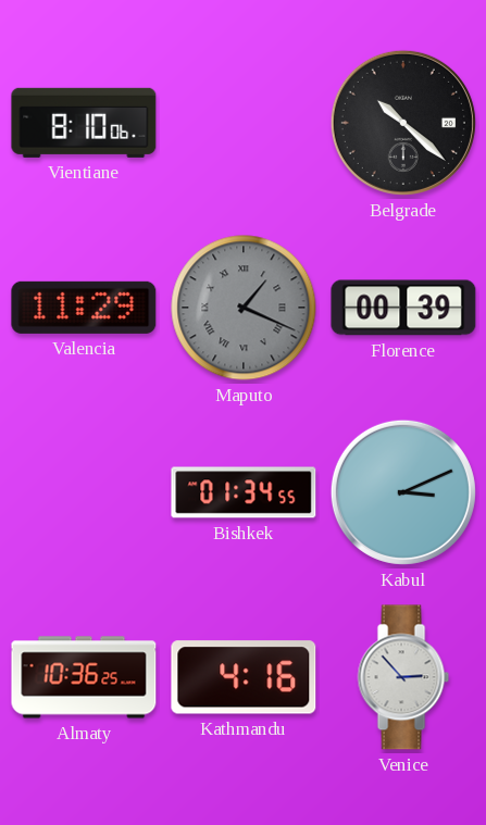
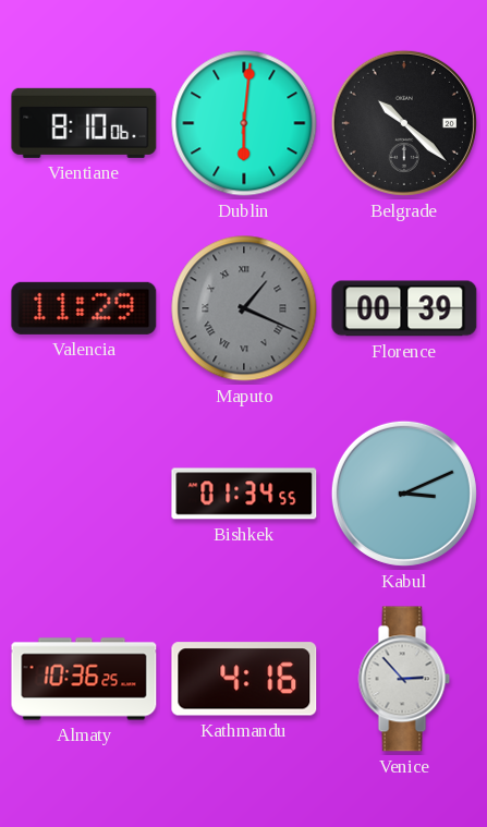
Dublin: none -> 6:01 (244, 123)
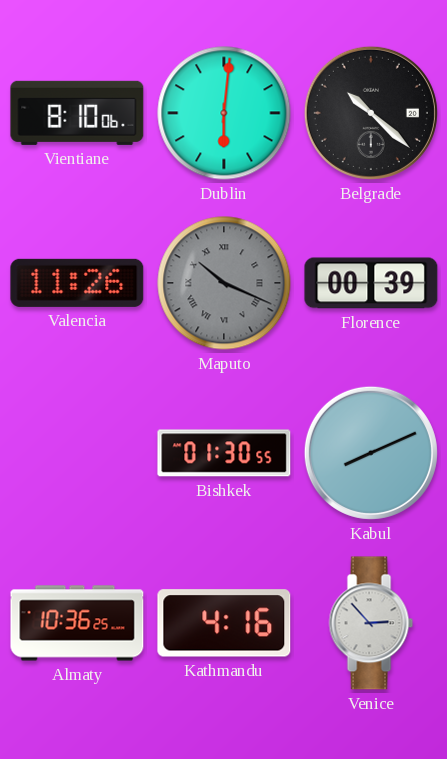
Valencia: 11:29 -> 11:26 (77, 283)
Maputo: 1:19 -> 10:19 (224, 283)
Bishkek: 01:34 -> 01:30 (224, 453)
Kabul: 3:11 -> 8:11 (371, 453)
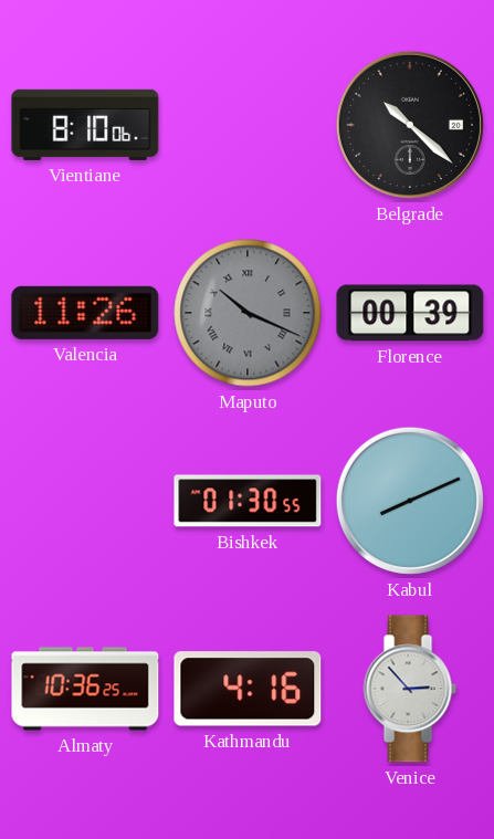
Dublin: 6:01 -> none (224, 113)
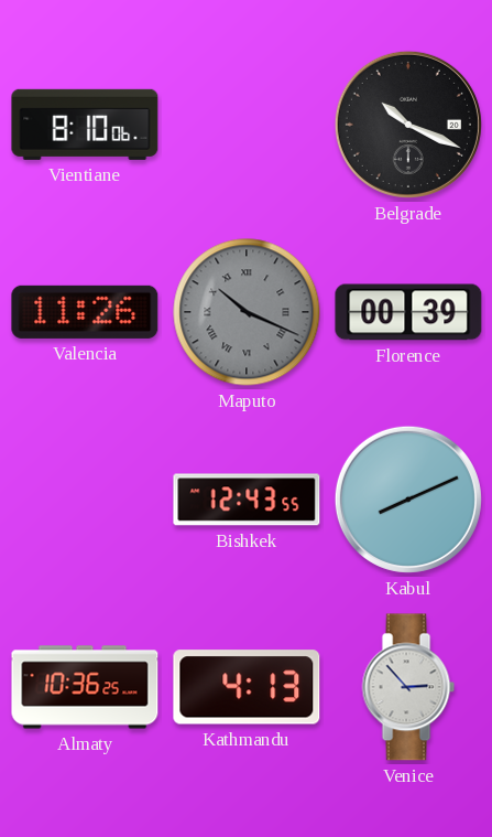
Belgrade: 10:22 -> 10:19 (408, 125)
Bishkek: 01:30 -> 12:43 (247, 500)
Kathmandu: 4:16 -> 4:13 (247, 687)
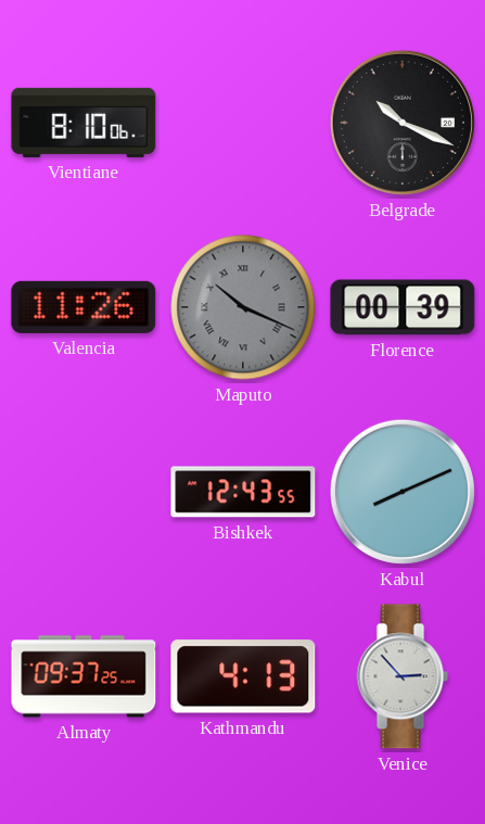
Almaty: 10:36 -> 09:37 (84, 676)
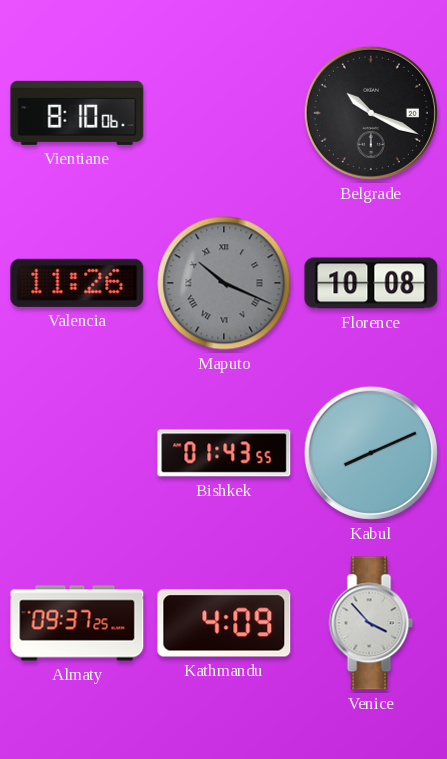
Florence: 00:39 -> 10:08 (371, 283)
Bishkek: 12:43 -> 01:43 (224, 453)
Kathmandu: 4:13 -> 4:09 (224, 623)
Venice: 2:53 -> 3:53 (371, 623)
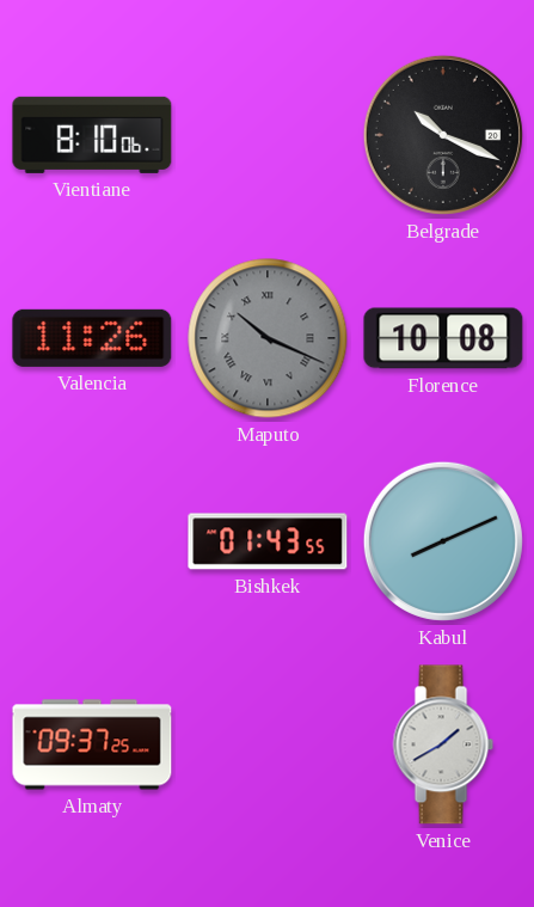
Kathmandu: 4:09 -> none (224, 623)
Venice: 3:53 -> 1:40 (443, 744)
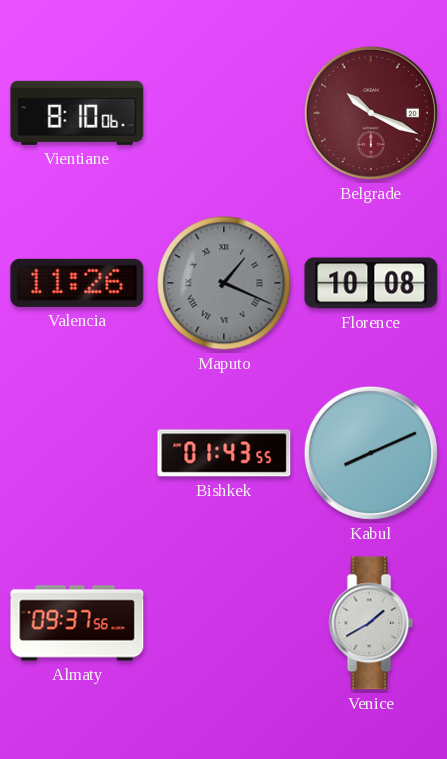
Belgrade dial: black -> burgundy (371, 113)
Maputo: 10:19 -> 1:19 (224, 283)
Almaty: 09:37:25 -> 09:37:56 (77, 623)
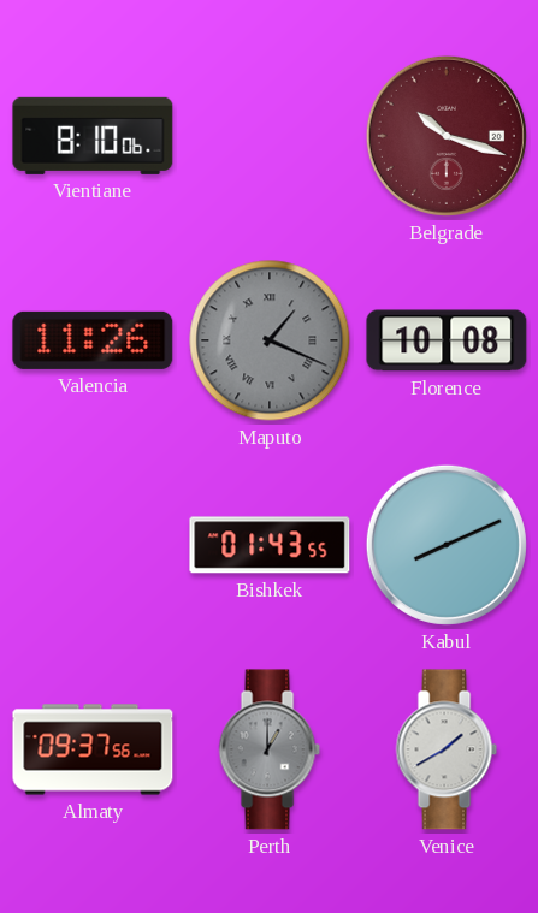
Belgrade: 10:19 -> 10:18 (447, 136)
Perth: none -> 1:00 (270, 749)
